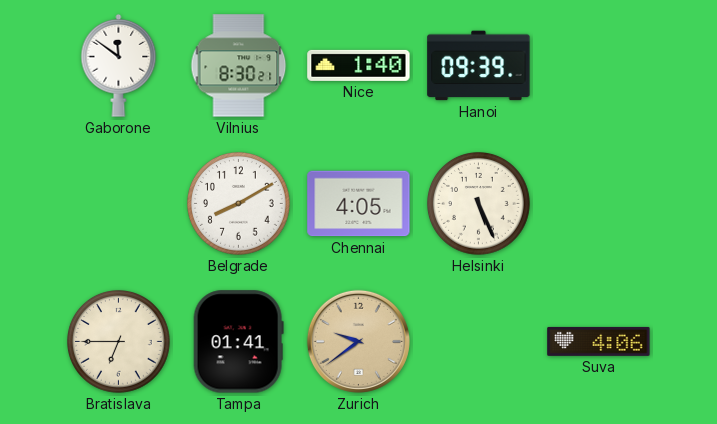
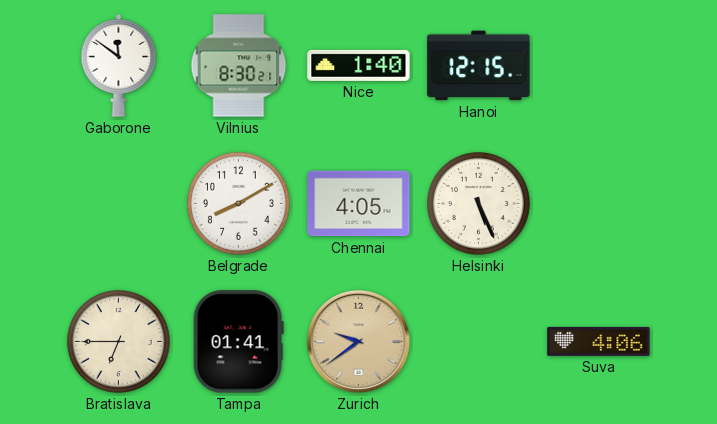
Hanoi: 09:39 -> 12:15 (479, 66)
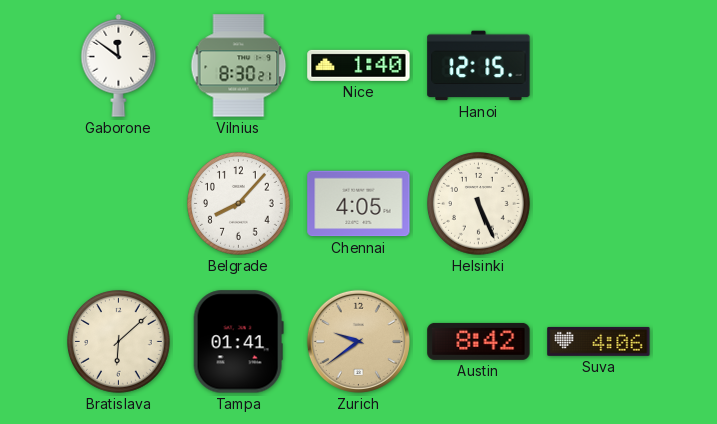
Belgrade: 8:10 -> 8:07 (239, 204)
Bratislava: 6:45 -> 6:08 (119, 342)
Austin: none -> 8:42 (479, 341)
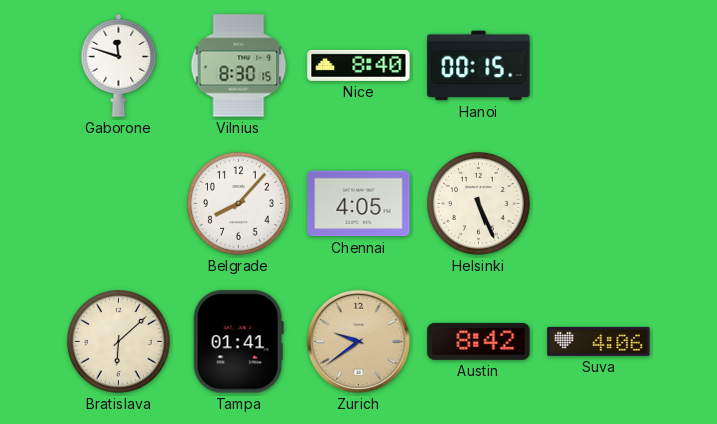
Gaborone: 11:51 -> 11:48 (119, 65)
Vilnius: 8:30:21 -> 8:30:15 (239, 66)
Nice: 1:40 -> 8:40 (359, 65)
Hanoi: 12:15 -> 00:15 (479, 66)
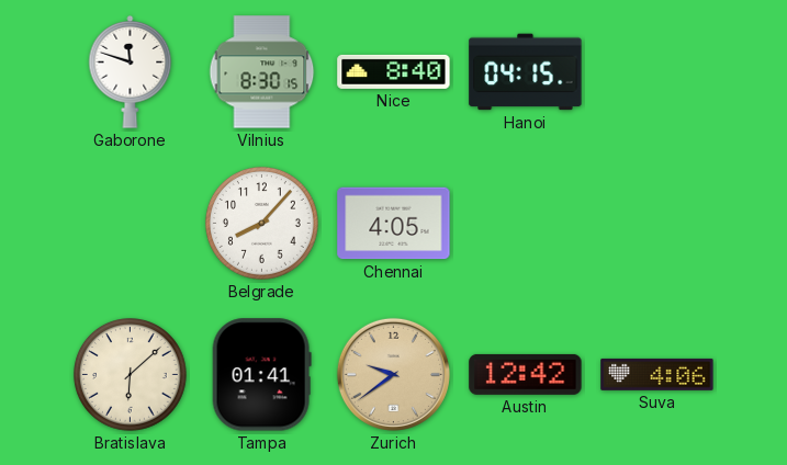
Hanoi: 00:15 -> 04:15 (526, 72)
Helsinki: 5:26 -> none (479, 204)
Austin: 8:42 -> 12:42 (526, 374)
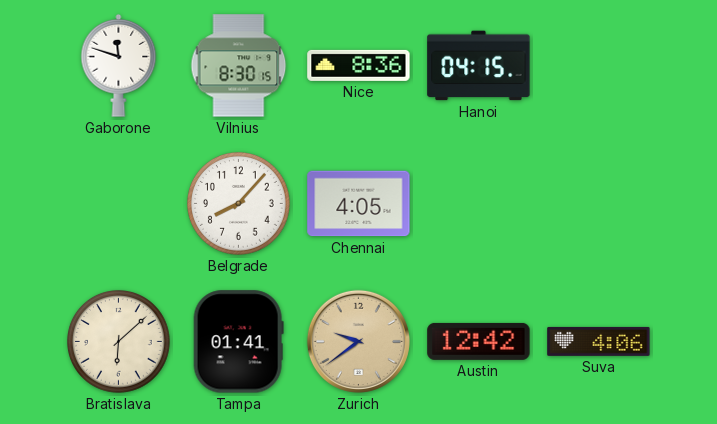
Nice: 8:40 -> 8:36 (359, 65)
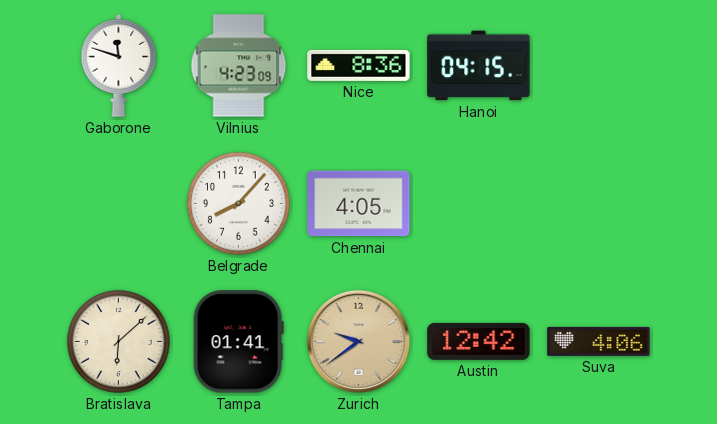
Vilnius: 8:30 -> 4:23 (239, 66)
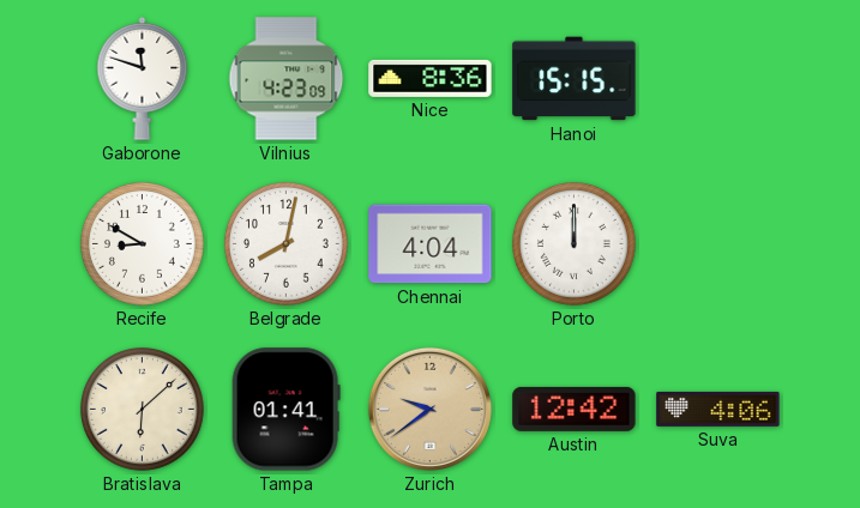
Hanoi: 04:15 -> 15:15 (575, 79)
Recife: none -> 8:50 (143, 244)
Belgrade: 8:07 -> 8:02 (287, 244)
Chennai: 4:05 -> 4:04 (431, 244)
Porto: none -> 12:00 (575, 244)
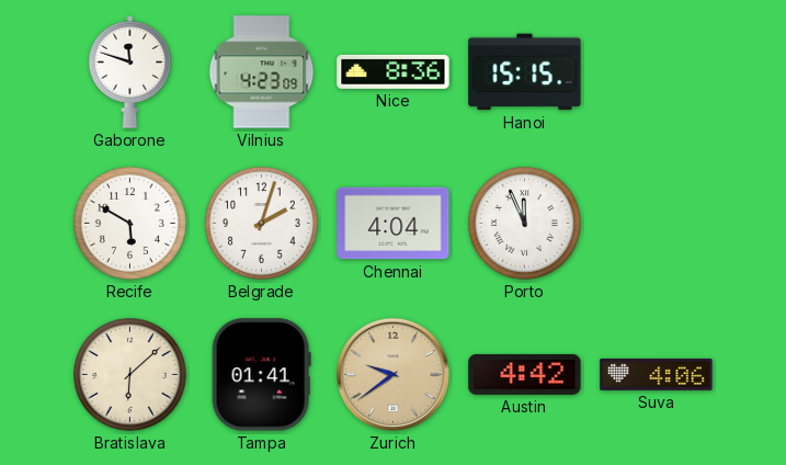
Recife: 8:50 -> 5:50 (130, 224)
Belgrade: 8:02 -> 2:03 (262, 224)
Porto: 12:00 -> 11:56 (525, 224)
Austin: 12:42 -> 4:42 (525, 374)
